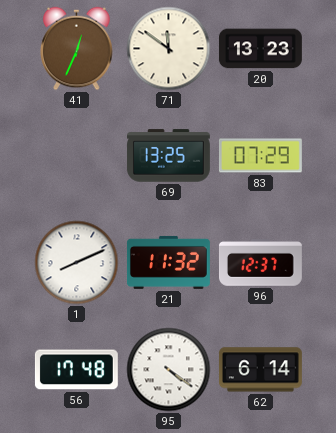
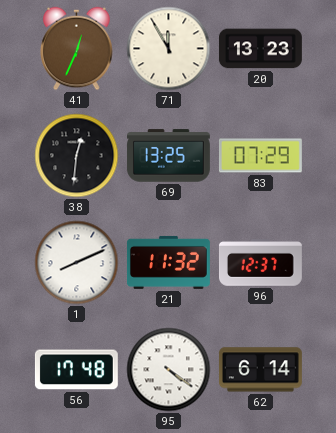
71: 11:51 -> 11:55 (169, 49)
38: none -> 12:31 (77, 156)
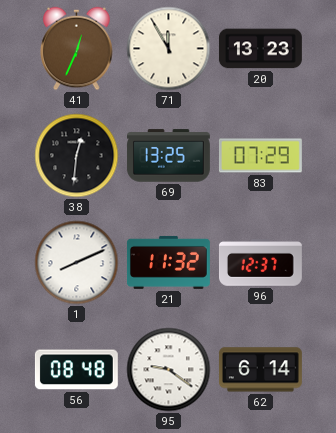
56: 17:48 -> 08:48 (76, 370)
95: 4:21 -> 9:21 (169, 370)
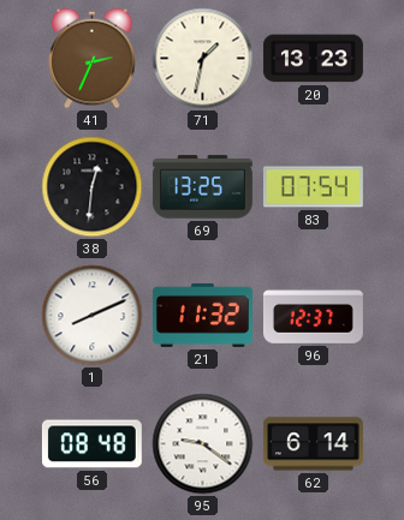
41: 12:34 -> 2:34 (93, 59)
71: 11:55 -> 1:32 (203, 59)
83: 07:29 -> 07:54 (313, 187)
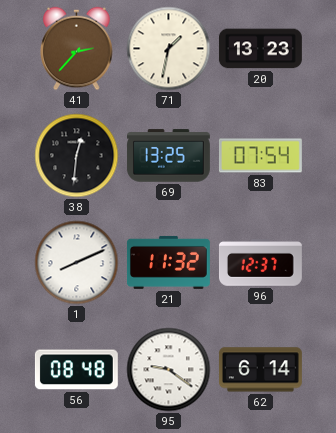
41: 2:34 -> 2:37 (77, 49)
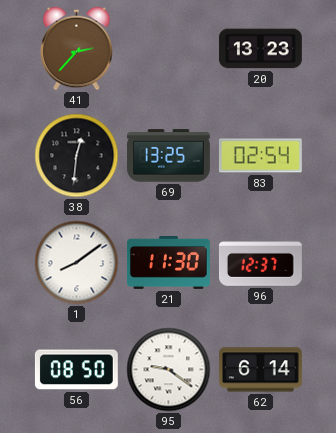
71: 1:32 -> none (169, 49)
83: 07:54 -> 02:54 (260, 156)
1: 8:11 -> 8:09 (77, 263)
21: 11:32 -> 11:30 (168, 262)
56: 08:48 -> 08:50 (76, 370)
